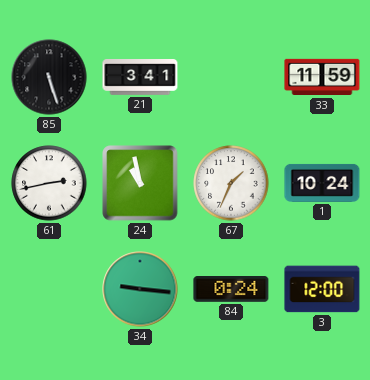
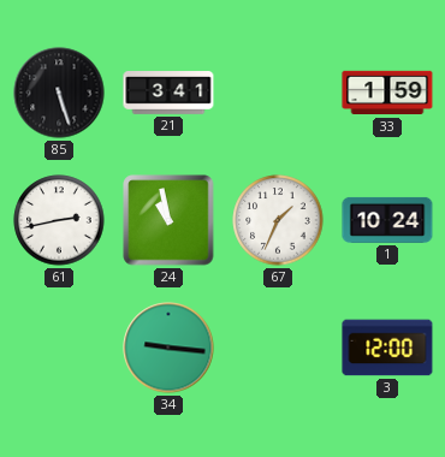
33: 11:59 -> 1:59 (387, 93)
84: 0:24 -> none (231, 290)
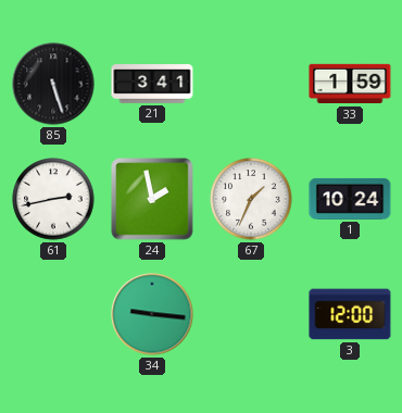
24: 10:58 -> 1:58 (152, 199)
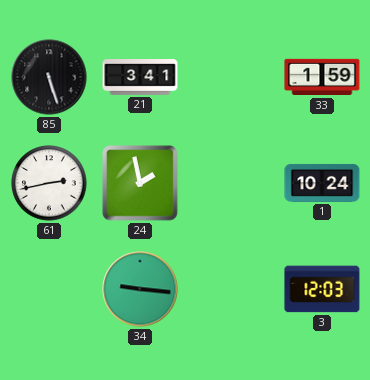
67: 1:34 -> none (251, 199)
3: 12:00 -> 12:03 (322, 289)
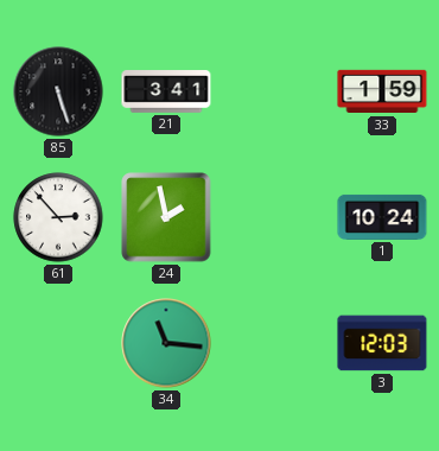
61: 2:43 -> 2:53 (58, 217)
34: 9:16 -> 11:16 (166, 343)
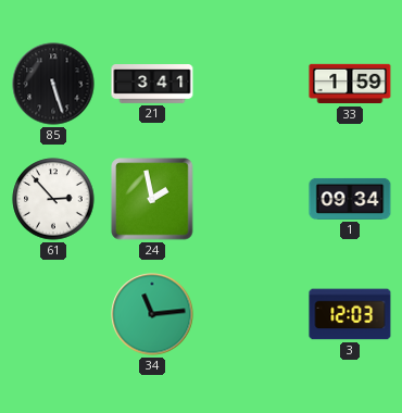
1: 10:24 -> 09:34 (350, 199)
34: 11:16 -> 11:14 (152, 314)
